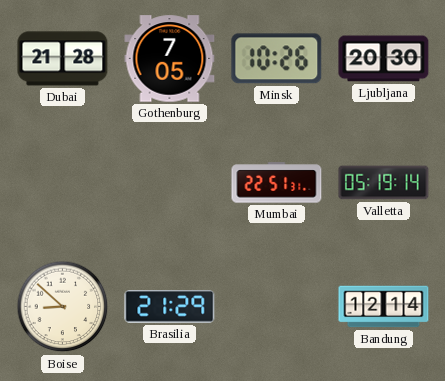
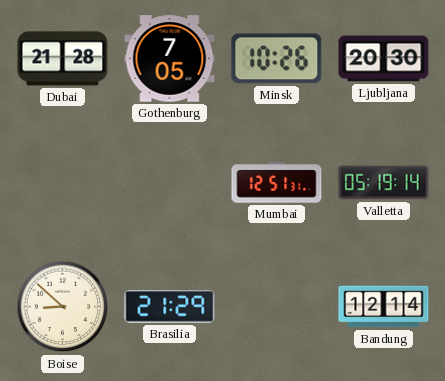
Mumbai: 22:51 -> 12:51 (277, 183)
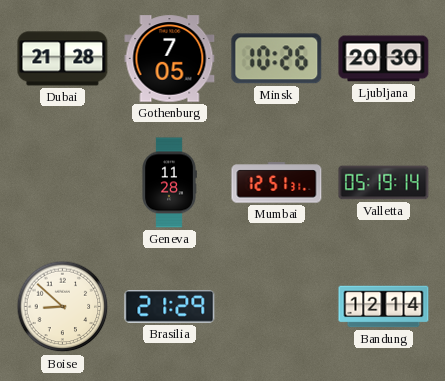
Geneva: none -> 11:28 (169, 183)
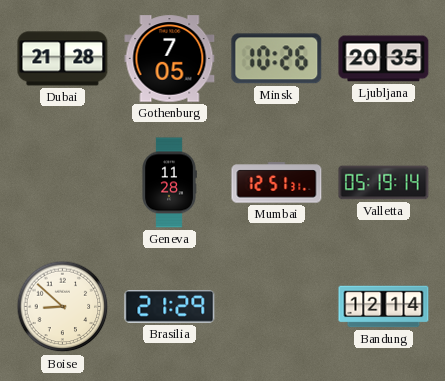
Ljubljana: 20:30 -> 20:35 (384, 59)
